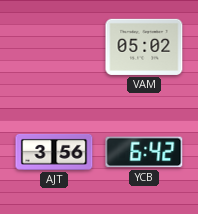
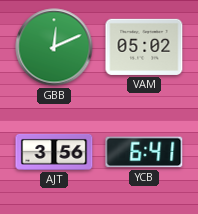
GBB: none -> 12:11 (54, 47)
YCB: 6:42 -> 6:41 (144, 152)
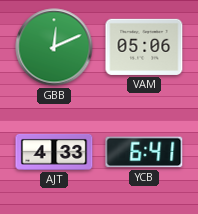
VAM: 05:02 -> 05:06 (144, 47)
AJT: 3:56 -> 4:33 (54, 152)
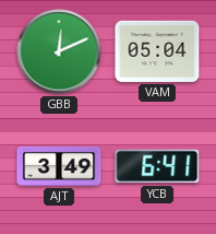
VAM: 05:06 -> 05:04 (157, 51)
AJT: 4:33 -> 3:49 (59, 166)
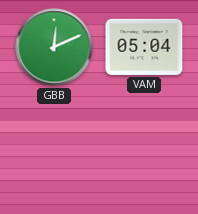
AJT: 3:49 -> none (59, 166)
YCB: 6:41 -> none (157, 166)
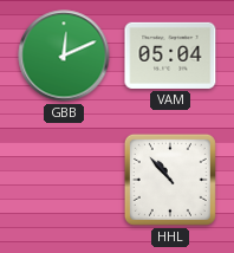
HHL: none -> 10:53 (170, 180)
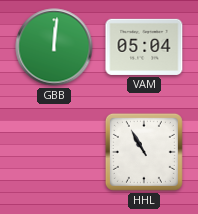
GBB: 12:11 -> 12:01 (54, 47)
HHL: 10:53 -> 10:55 (144, 152)
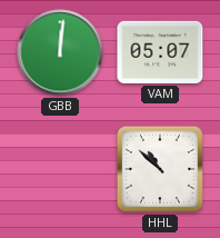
VAM: 05:04 -> 05:07 (160, 52)
HHL: 10:55 -> 10:52 (160, 169)
